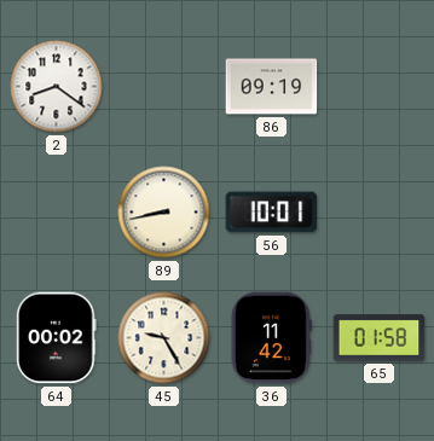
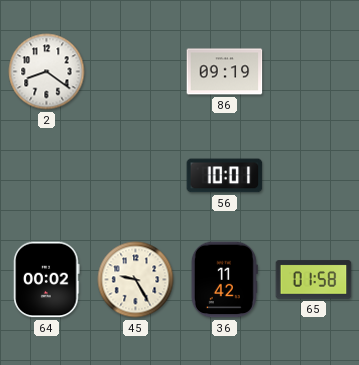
89: 8:43 -> none (164, 213)
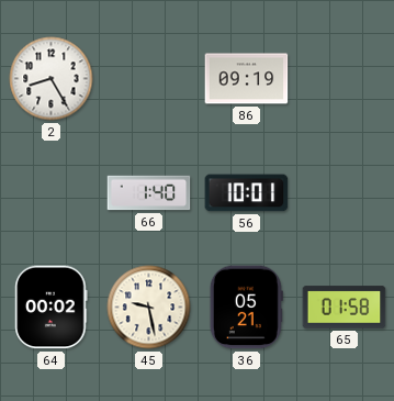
2: 8:21 -> 8:25 (52, 79)
66: none -> 1:40 (149, 193)
45: 9:25 -> 9:28 (149, 308)
36: 11:42 -> 05:21 (246, 308)
